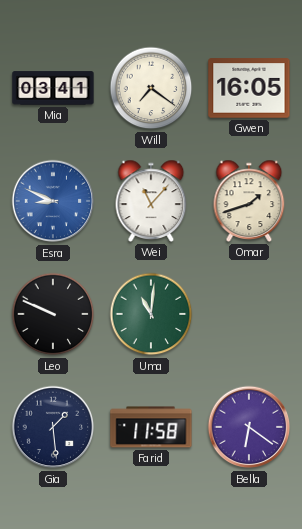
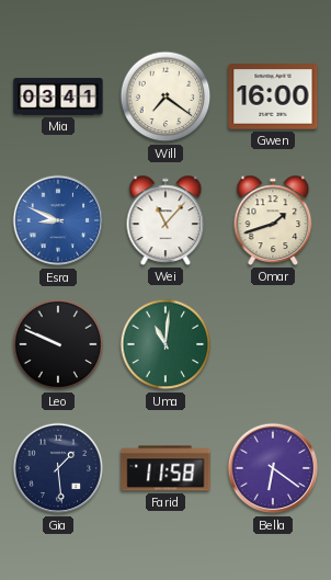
Gwen: 16:05 -> 16:00 (273, 96)
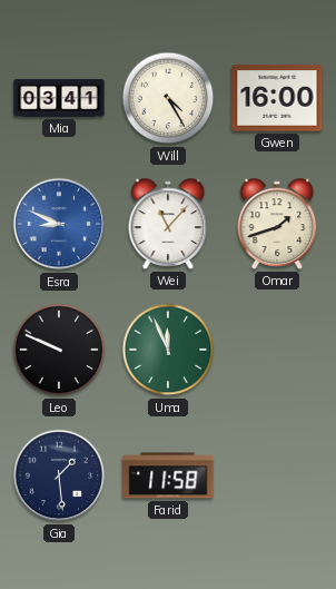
Will: 7:21 -> 4:25 (168, 98)
Uma: 11:01 -> 11:56 (168, 350)
Bella: 6:21 -> none (273, 468)
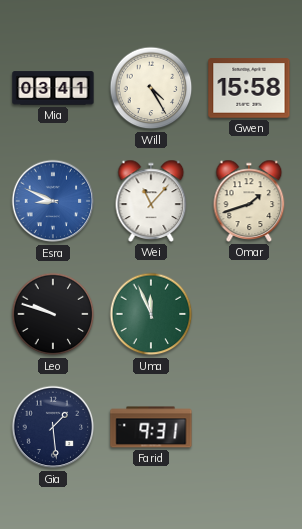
Gwen: 16:00 -> 15:58 (249, 88)
Leo: 9:49 -> 9:48 (53, 314)
Farid: 11:58 -> 9:31 (151, 427)
